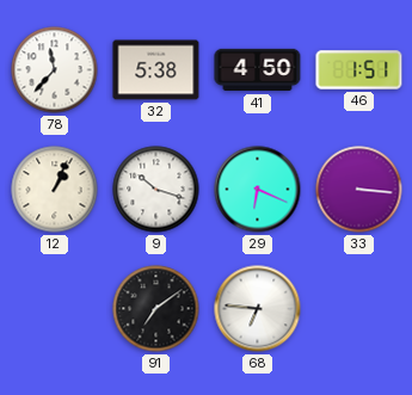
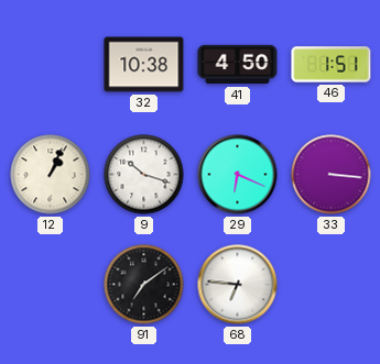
78: 11:37 -> none (55, 70)
32: 5:38 -> 10:38 (144, 65)
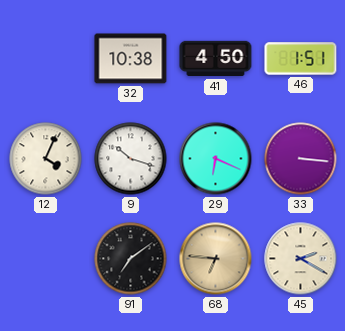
12: 1:04 -> 4:04 (46, 159)
68 dial: white -> champagne (216, 259)
45: none -> 2:20 (301, 259)
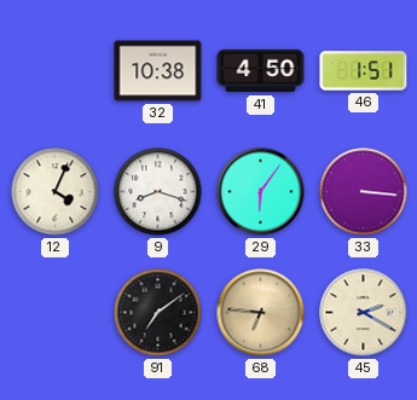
9: 10:18 -> 8:18 (158, 192)
29: 6:19 -> 6:06 (261, 192)
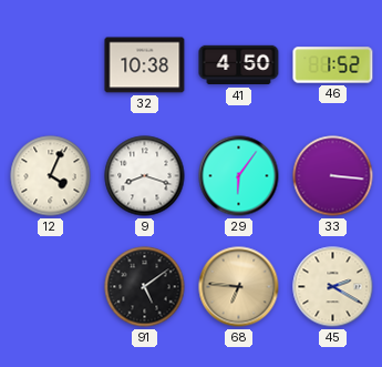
46: 1:51 -> 1:52 (333, 65)
91: 7:09 -> 5:09 (145, 287)
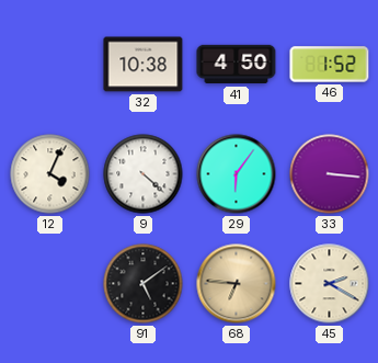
9: 8:18 -> 4:22 (144, 174)
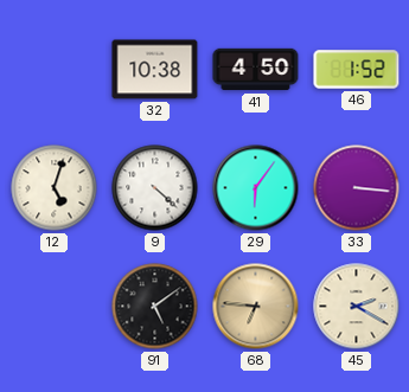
12: 4:04 -> 5:03 (55, 188)
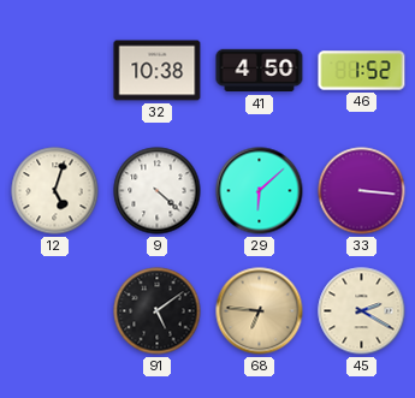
29: 6:06 -> 6:08 (260, 191)
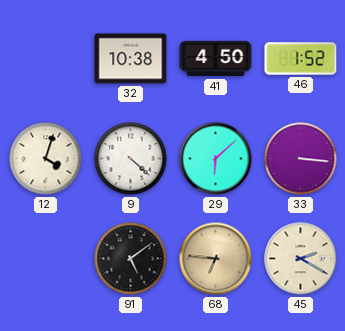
12: 5:03 -> 4:03 (46, 159)
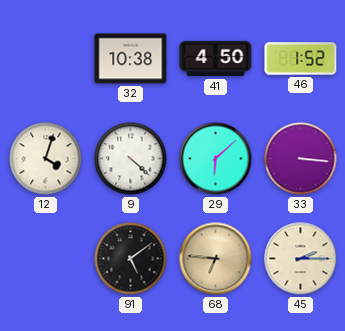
45: 2:20 -> 2:15 (301, 259)
